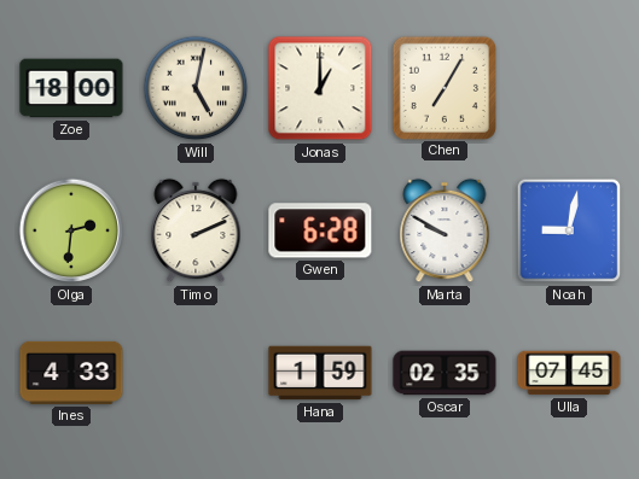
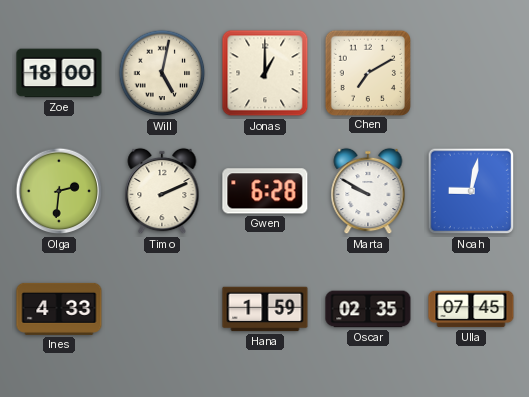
Chen: 7:05 -> 7:10 (367, 72)
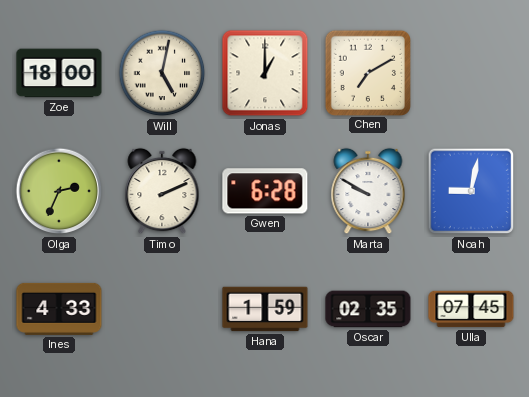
Olga: 2:31 -> 2:34 (59, 191)
